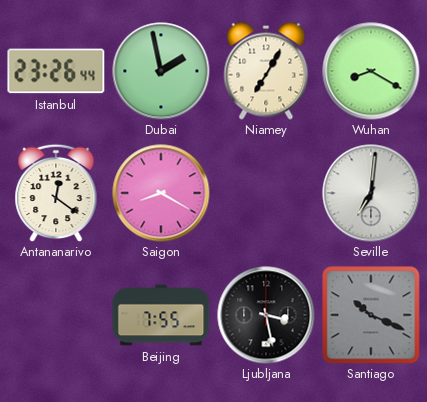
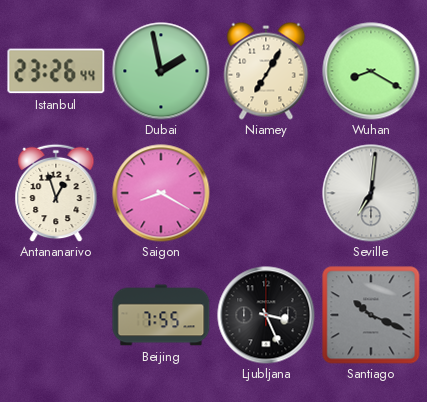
Antananarivo: 12:21 -> 12:57 (56, 193)
Ljubljana: 3:28 -> 3:26 (266, 315)
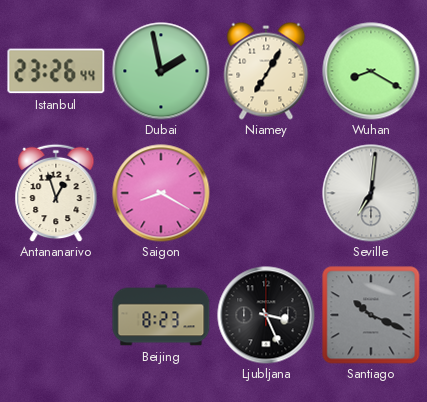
Beijing: 7:55 -> 8:23 (161, 315)
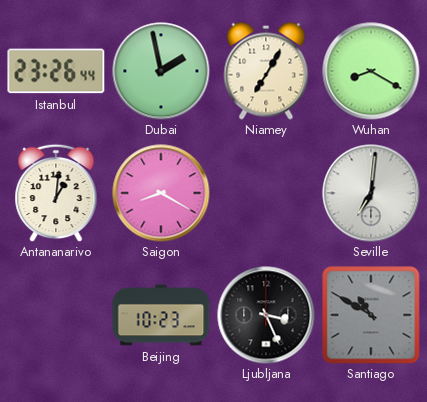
Antananarivo: 12:57 -> 1:01 (56, 193)
Beijing: 8:23 -> 10:23 (161, 315)
Santiago: 10:19 -> 10:50 (371, 315)
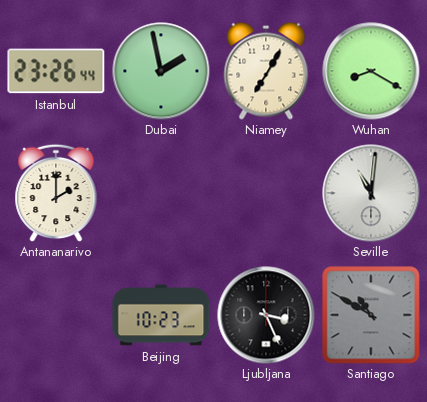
Antananarivo: 1:01 -> 2:00 (56, 193)
Saigon: 8:20 -> none (161, 193)
Seville: 7:01 -> 11:01 (371, 193)
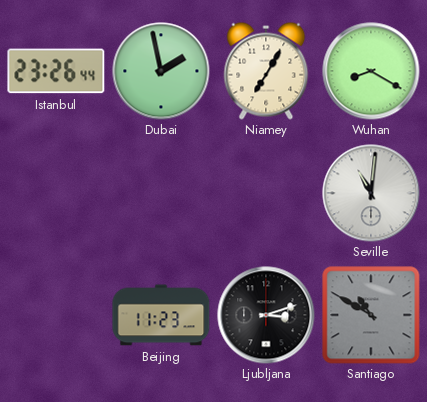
Antananarivo: 2:00 -> none (56, 193)
Beijing: 10:23 -> 11:23 (161, 315)
Ljubljana: 3:26 -> 3:12 (266, 315)
